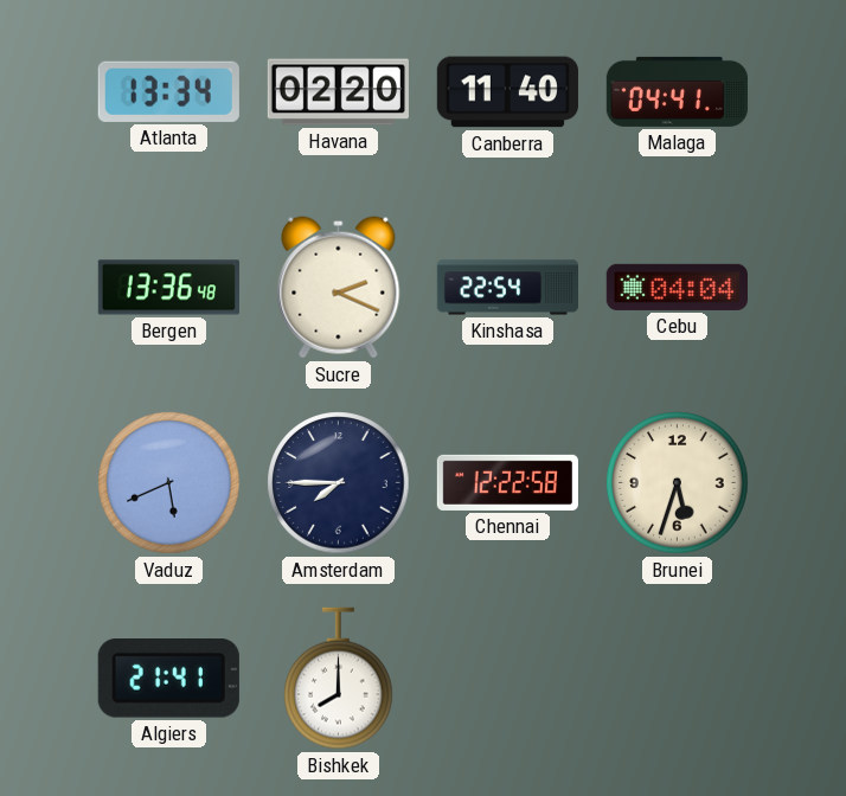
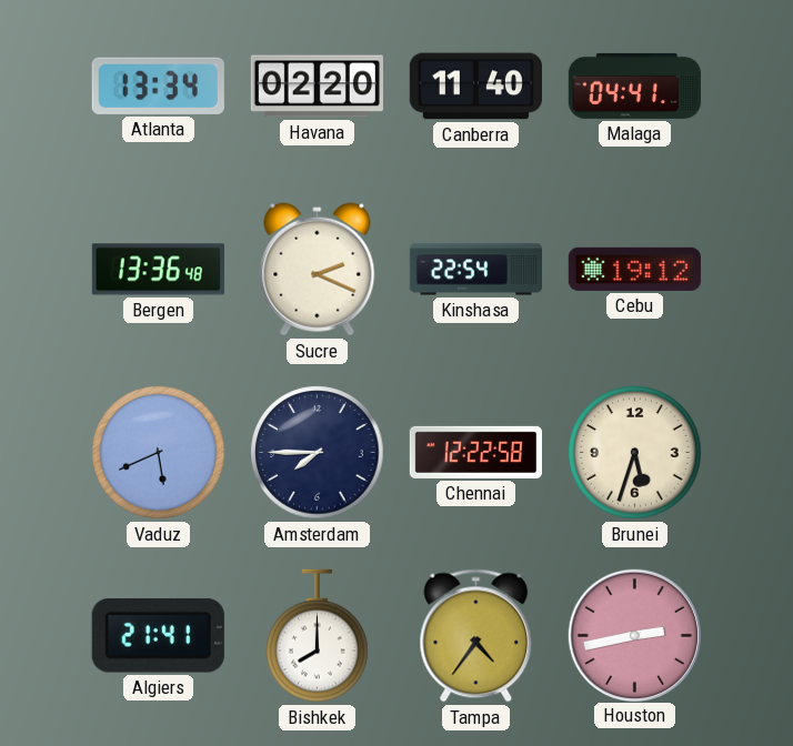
Cebu: 04:04 -> 19:12 (634, 269)
Tampa: none -> 4:36 (476, 636)
Houston: none -> 2:43 (634, 635)
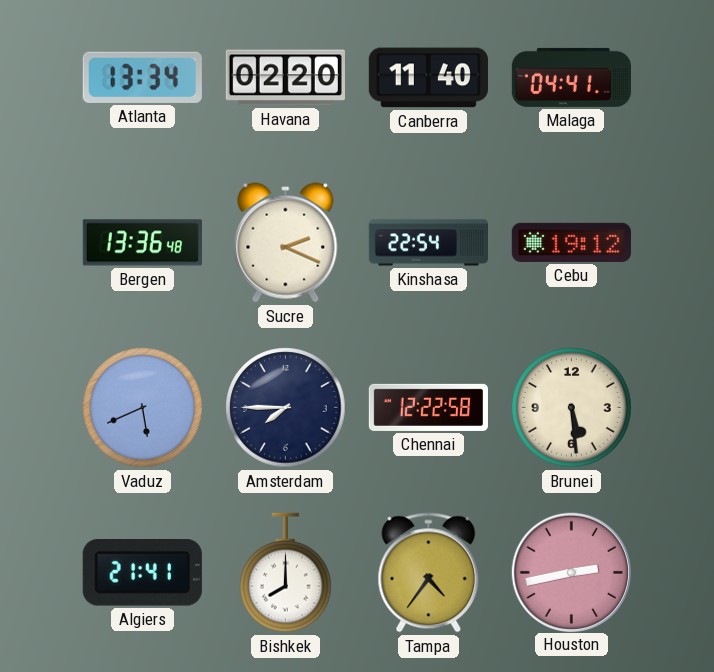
Brunei: 5:33 -> 5:29 (572, 408)
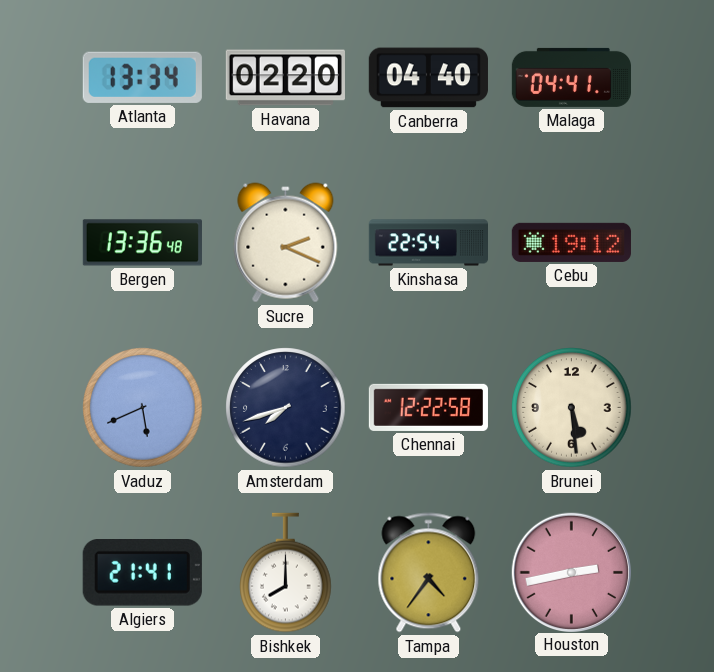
Canberra: 11:40 -> 04:40 (428, 78)
Amsterdam: 7:45 -> 7:42 (286, 408)
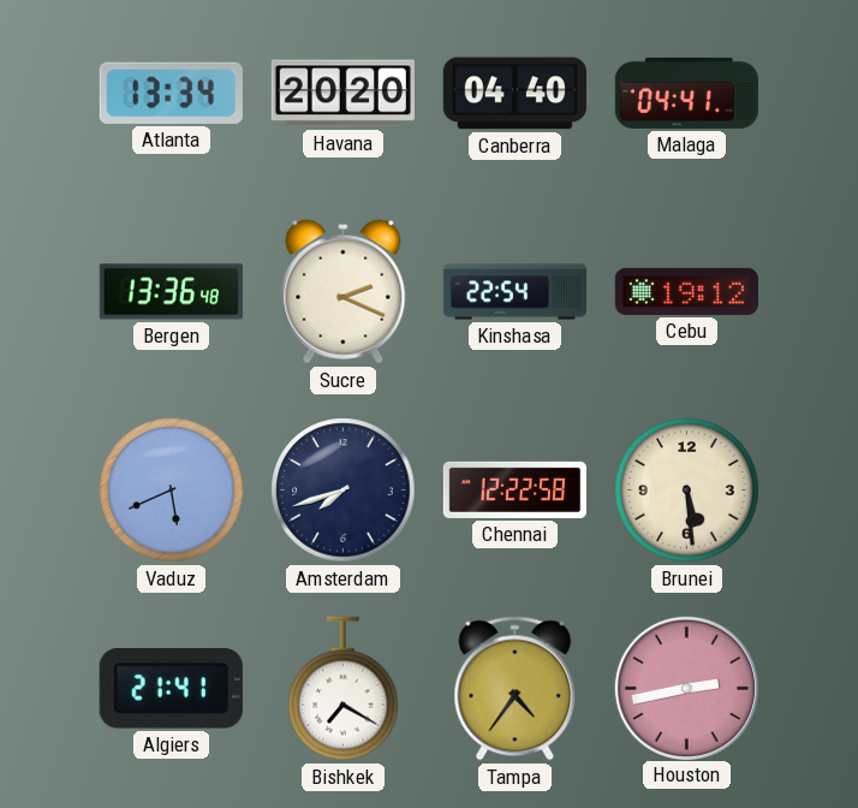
Havana: 02:20 -> 20:20 (342, 94)
Bishkek: 8:00 -> 7:20 (344, 689)
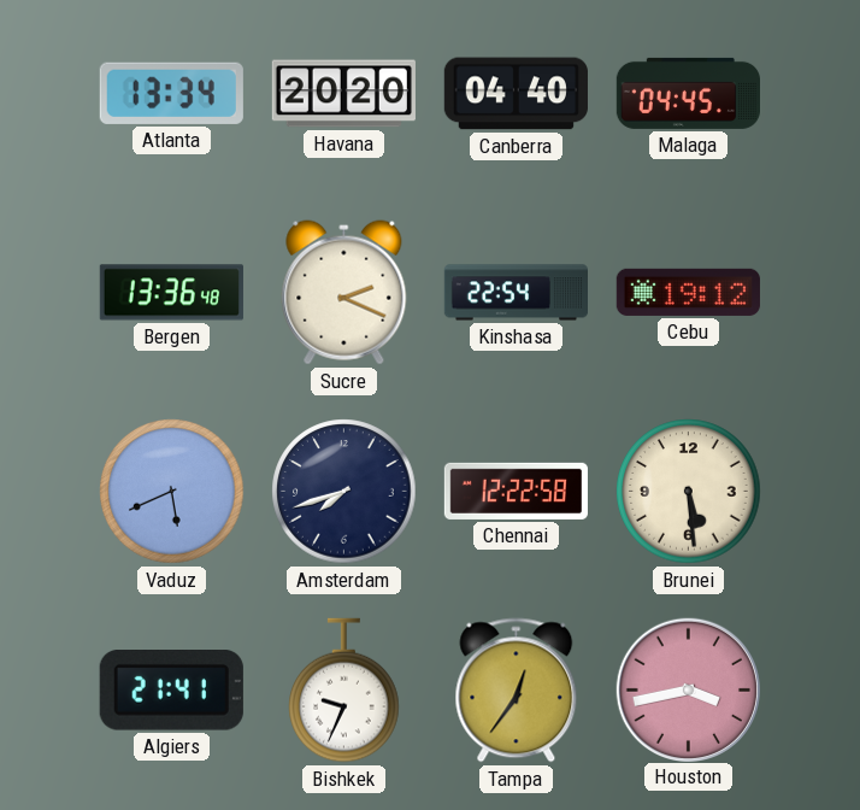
Malaga: 04:41 -> 04:45 (688, 93)
Bishkek: 7:20 -> 9:34 (344, 691)
Tampa: 4:36 -> 12:36 (517, 691)
Houston: 2:43 -> 3:43 (688, 689)
